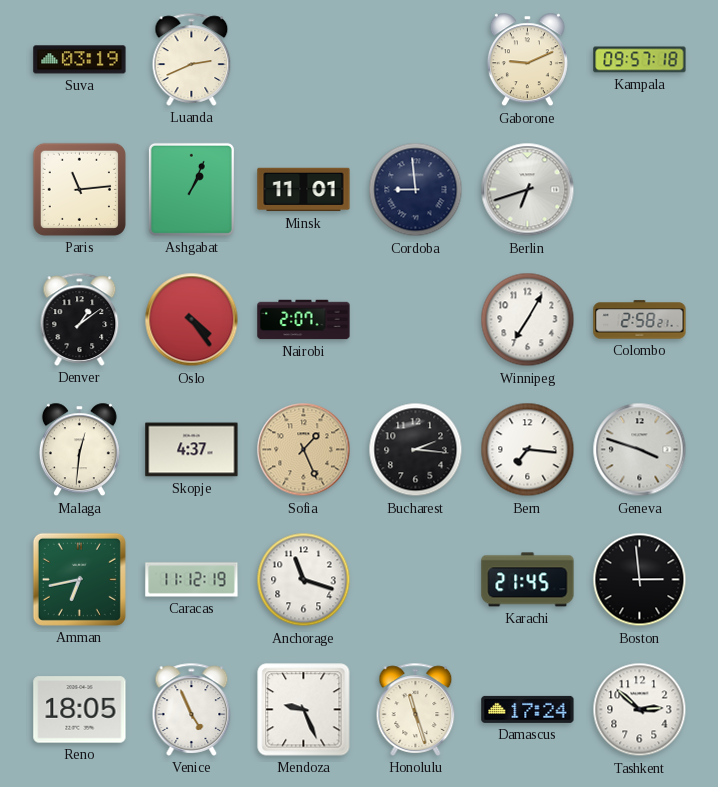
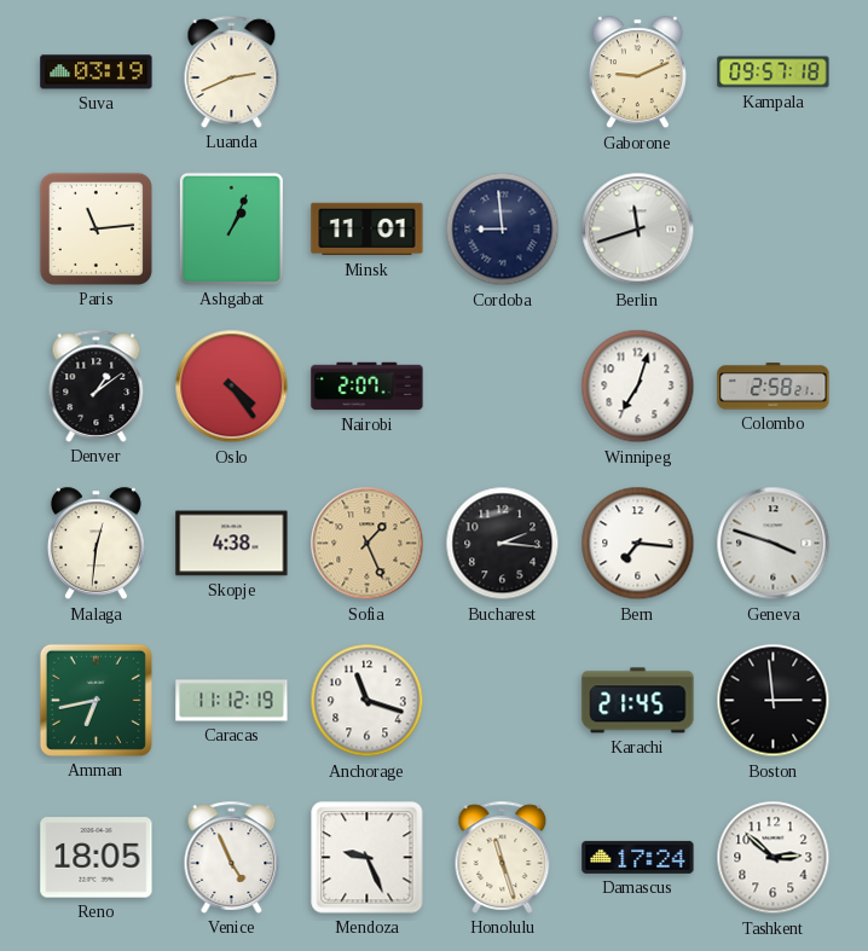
Berlin: 6:42 -> 11:42 (638, 230)
Winnipeg: 7:05 -> 7:03 (638, 387)
Skopje: 4:37 -> 4:38 (232, 544)
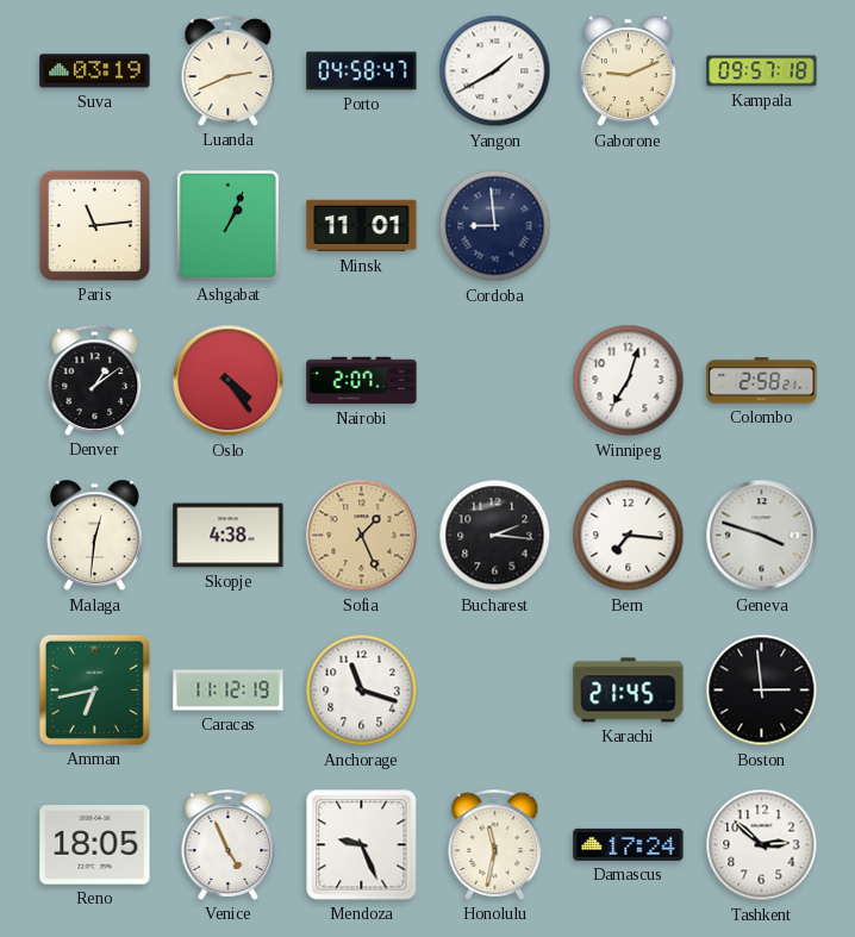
Porto: none -> 04:58 (362, 71)
Yangon: none -> 1:40 (495, 71)
Berlin: 11:42 -> none (638, 230)
Honolulu: 11:27 -> 11:32 (495, 844)
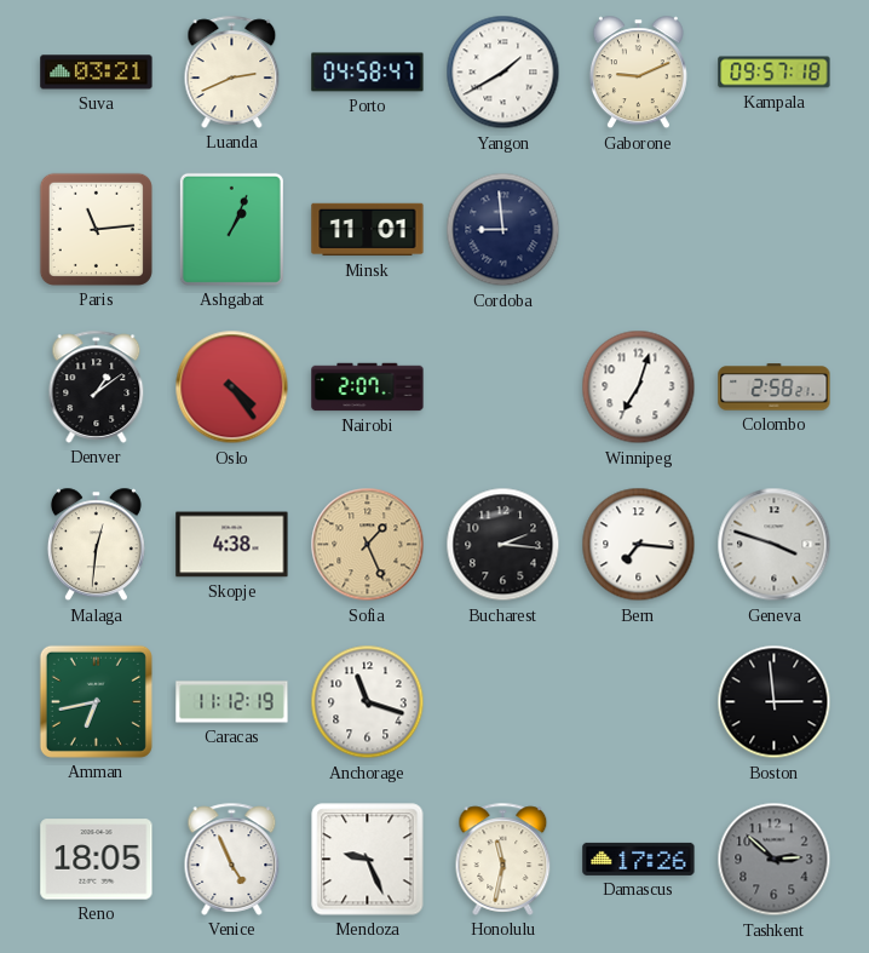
Suva: 03:19 -> 03:21 (97, 73)
Karachi: 21:45 -> none (629, 691)
Damascus: 17:24 -> 17:26 (639, 859)
Tashkent dial: white -> grey (775, 860)
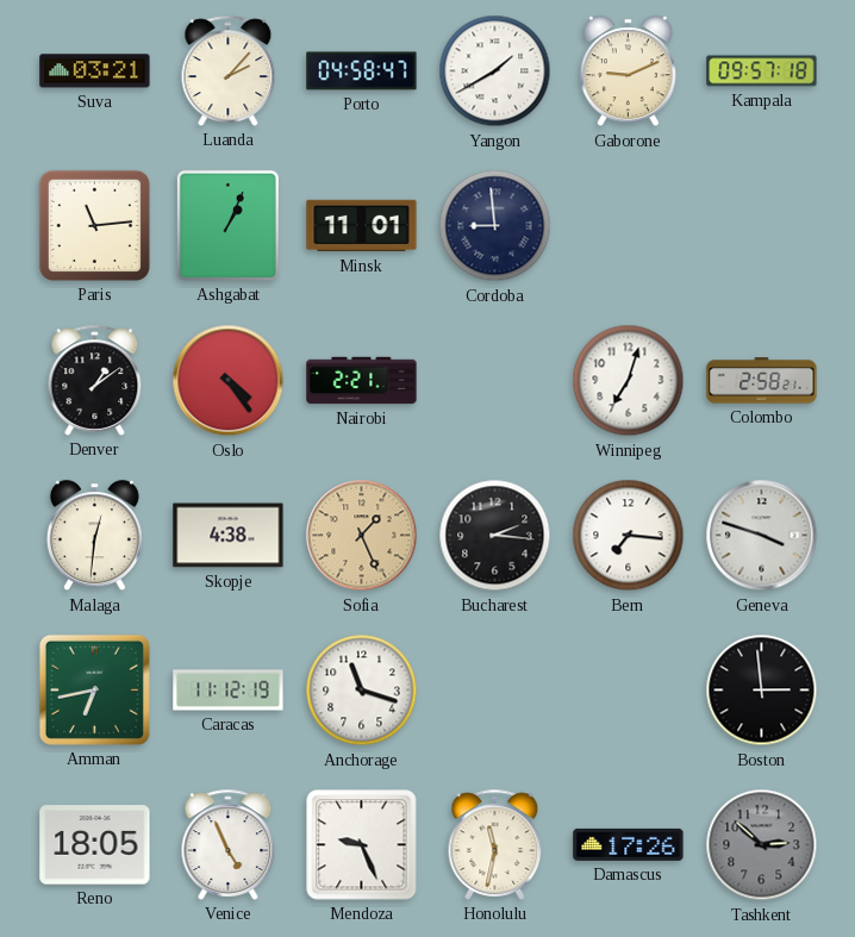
Luanda: 2:41 -> 2:07 (229, 70)
Nairobi: 2:07 -> 2:21 (362, 381)
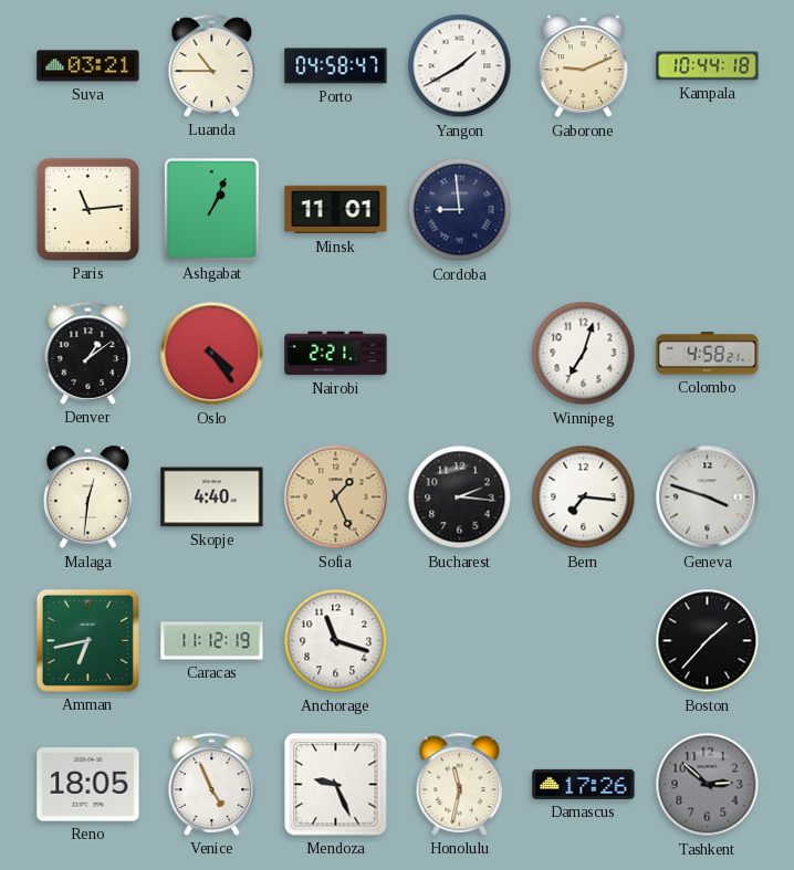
Luanda: 2:07 -> 10:45 (212, 65)
Kampala: 09:57 -> 10:44 (708, 66)
Colombo: 2:58 -> 4:58 (708, 354)
Skopje: 4:38 -> 4:40 (212, 497)
Boston: 2:59 -> 1:37 (708, 641)
